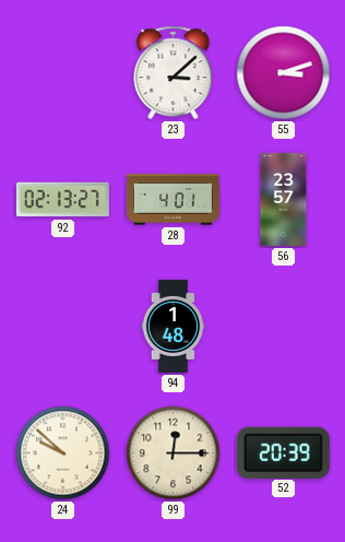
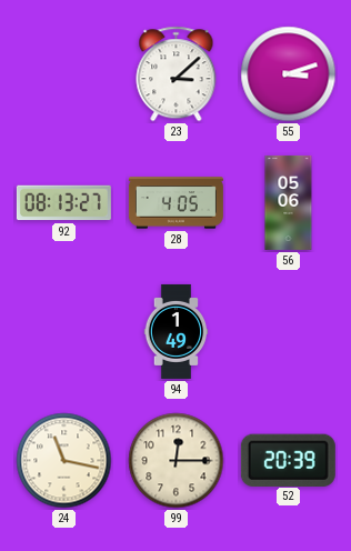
92: 02:13 -> 08:13 (63, 203)
28: 4:01 -> 4:05 (175, 203)
56: 23:57 -> 05:06 (289, 202)
94: 1:48 -> 1:49 (177, 331)
24: 9:52 -> 11:17 (64, 461)
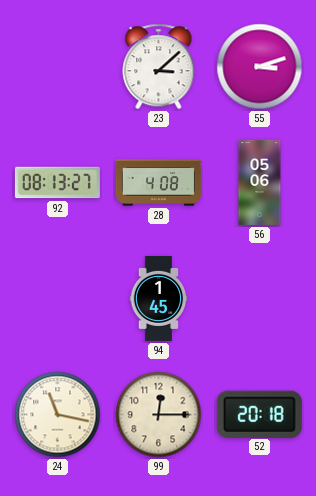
28: 4:05 -> 4:08 (158, 183)
94: 1:49 -> 1:45 (159, 298)
52: 20:39 -> 20:18 (259, 414)
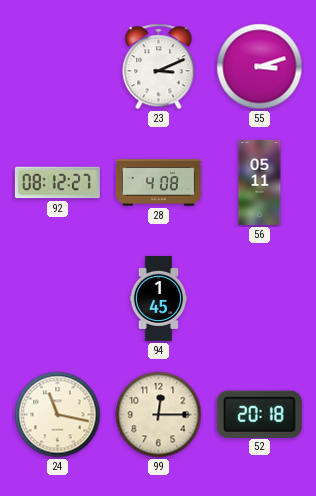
23: 3:08 -> 3:11 (159, 67)
92: 08:13 -> 08:12 (57, 183)
56: 05:06 -> 05:11 (260, 182)
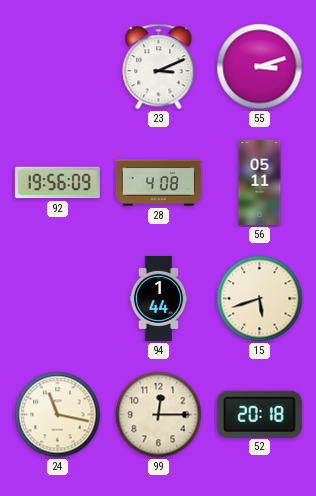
92: 08:12 -> 19:56 (57, 183)
94: 1:45 -> 1:44 (159, 298)
15: none -> 5:42 (260, 299)
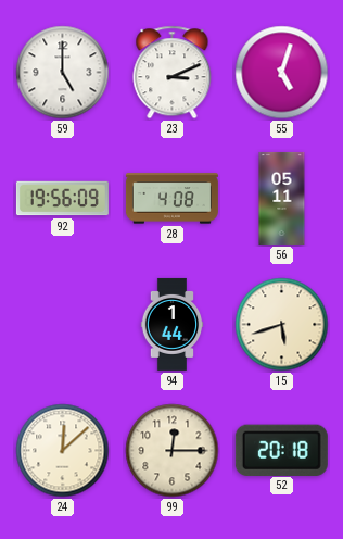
59: none -> 5:00 (63, 73)
55: 3:12 -> 5:03 (282, 73)
24: 11:17 -> 12:08 (63, 451)
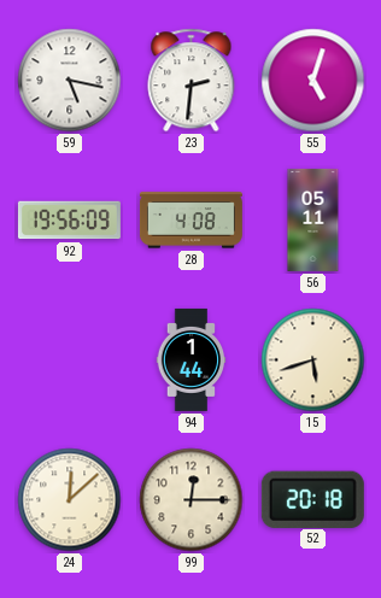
59: 5:00 -> 5:17 (70, 81)
23: 3:11 -> 2:31 (192, 81)
